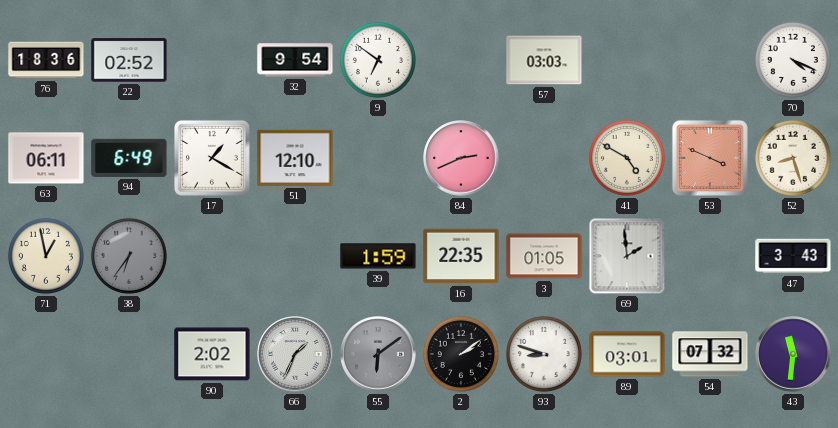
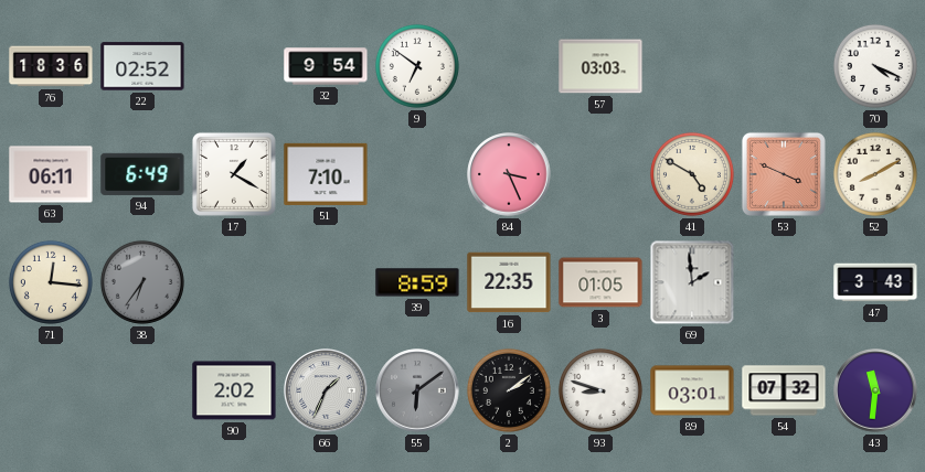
51: 12:10 -> 7:10 (326, 174)
84: 2:41 -> 3:26 (509, 174)
52: 8:27 -> 8:10 (875, 174)
71: 12:58 -> 12:16 (51, 282)
39: 1:59 -> 8:59 (417, 282)
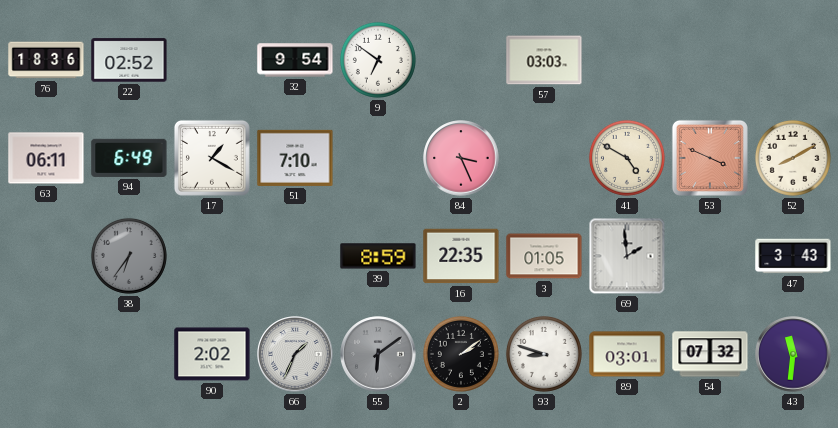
70: 4:19 -> none (875, 66)
71: 12:16 -> none (51, 282)
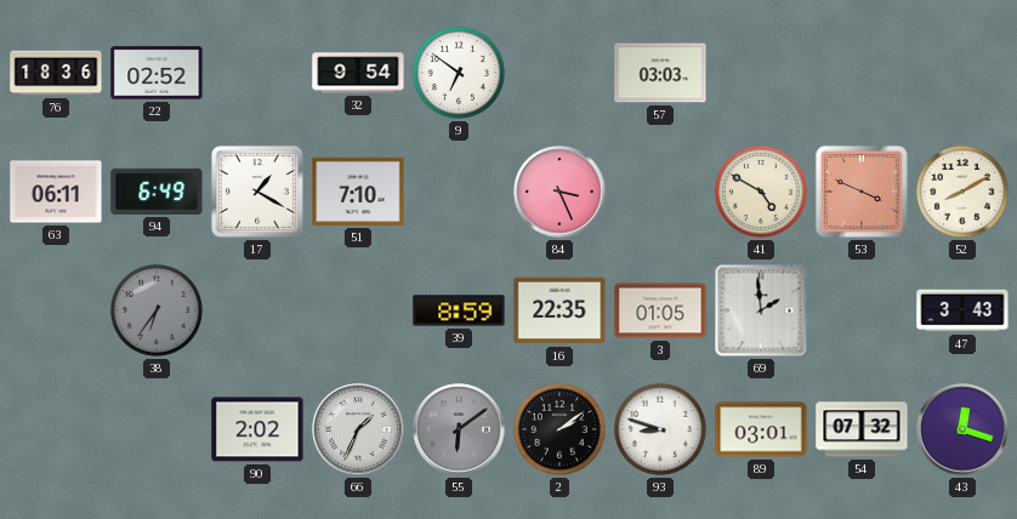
43: 11:31 -> 12:18 (962, 429)
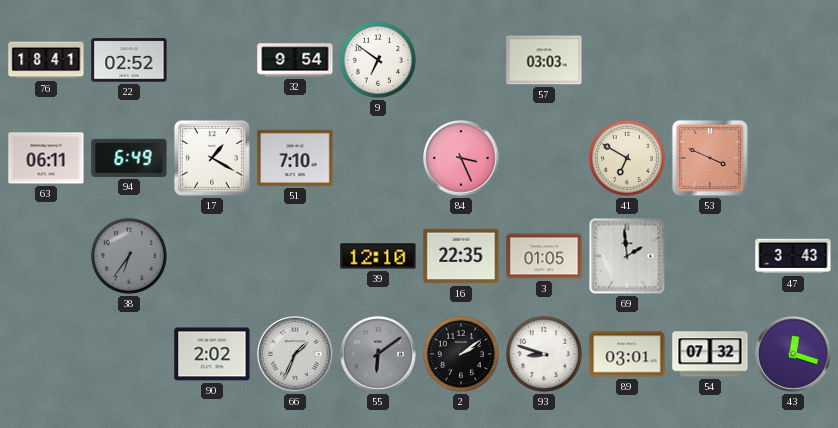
76: 18:36 -> 18:41 (46, 60)
41: 4:50 -> 6:50 (627, 158)
52: 8:10 -> none (962, 192)
39: 8:59 -> 12:10 (378, 256)
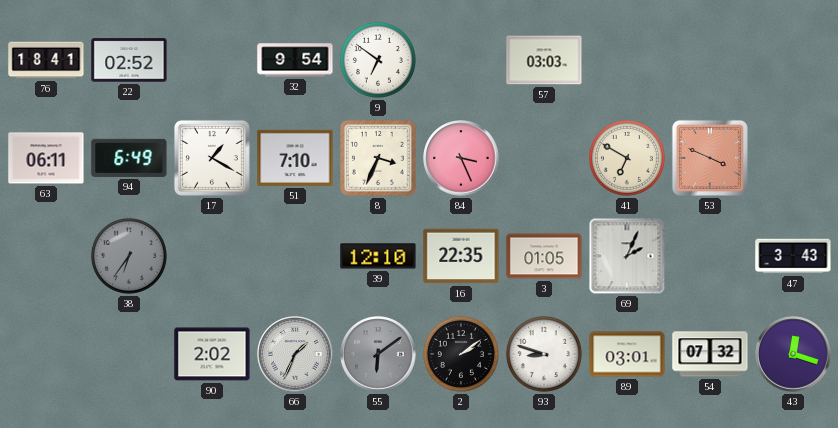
8: none -> 3:34 (378, 158)
69: 1:59 -> 2:04 (627, 256)
